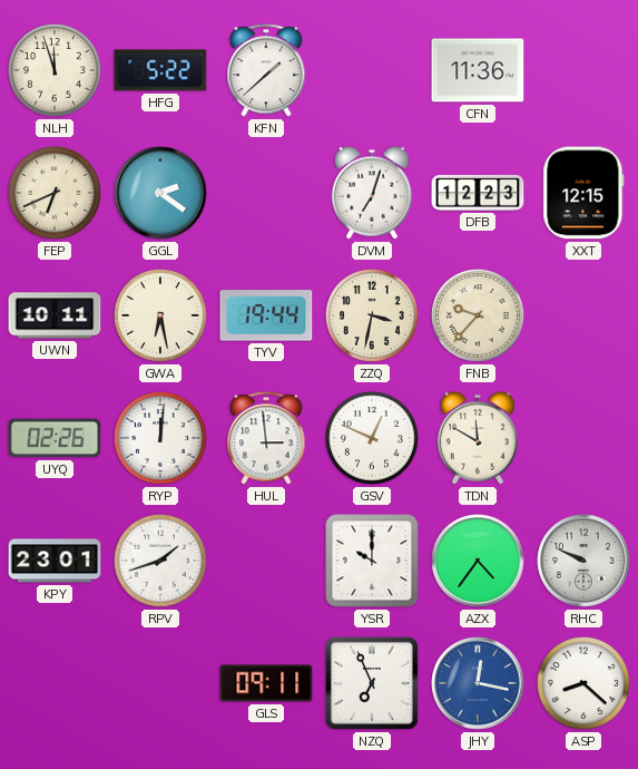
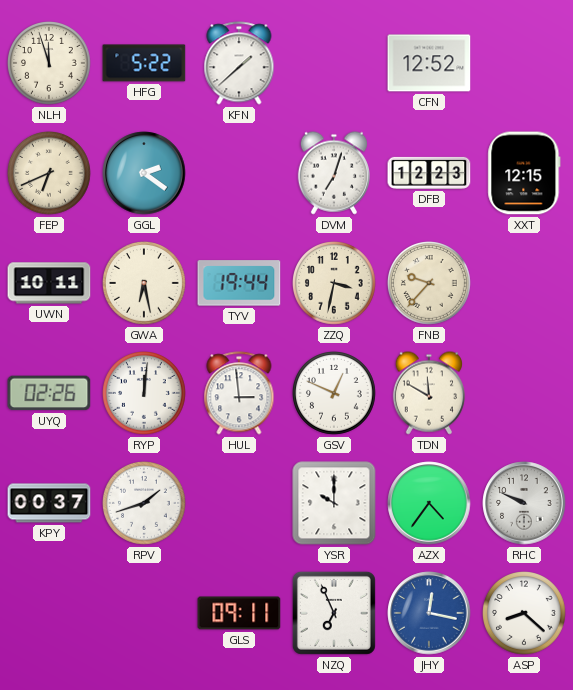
CFN: 11:36 -> 12:52 (429, 63)
KPY: 23:01 -> 00:37 (49, 503)
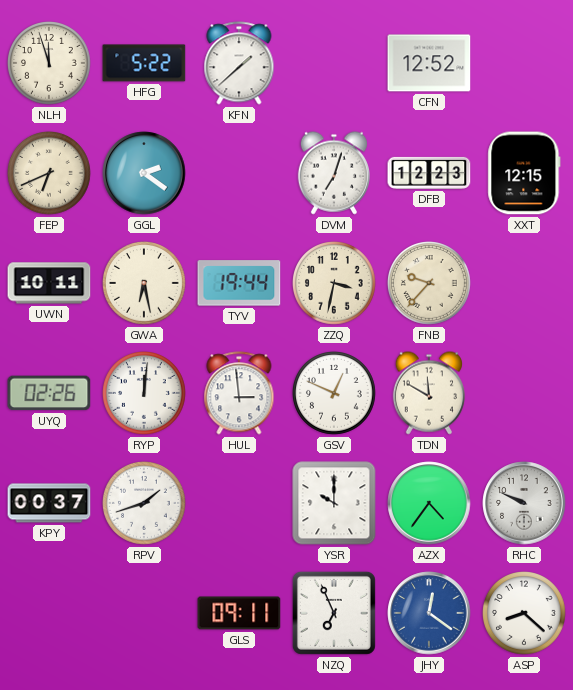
JHY: 12:17 -> 12:21 (429, 613)
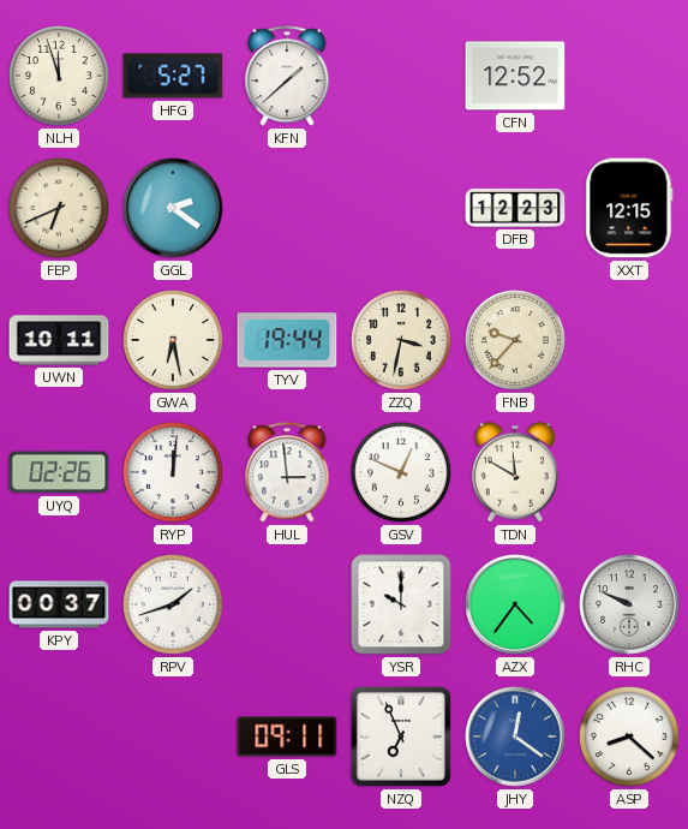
HFG: 5:22 -> 5:27 (173, 76)
DVM: 7:03 -> none (334, 173)
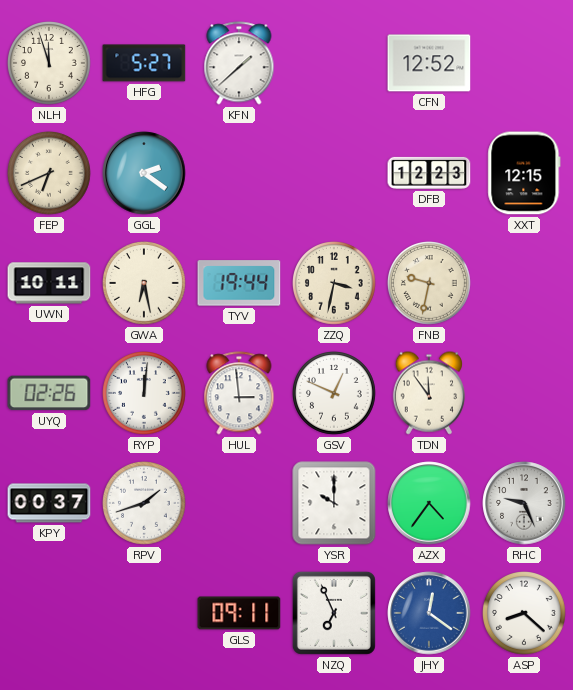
FNB: 9:37 -> 9:32 (430, 284)
TDN: 11:50 -> 11:54 (429, 393)
RHC: 9:49 -> 9:26 (524, 503)
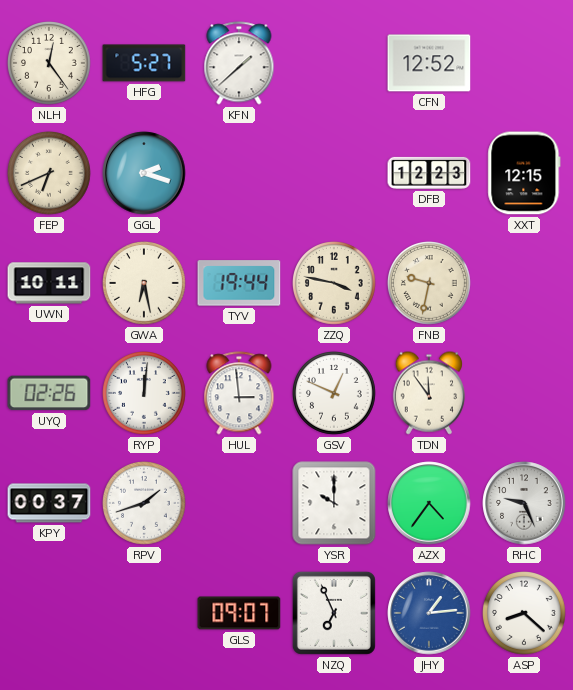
NLH: 11:57 -> 12:24 (50, 64)
GGL: 2:21 -> 2:18 (144, 173)
ZZQ: 3:32 -> 3:47 (335, 284)
GLS: 09:11 -> 09:07 (239, 613)
JHY: 12:21 -> 1:14 (429, 613)
